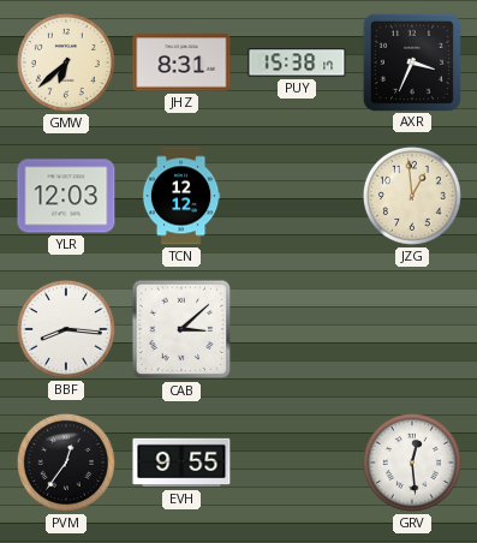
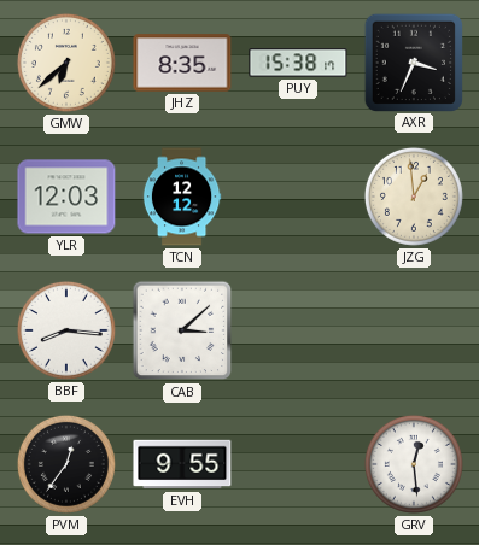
JHZ: 8:31 -> 8:35 (182, 63)
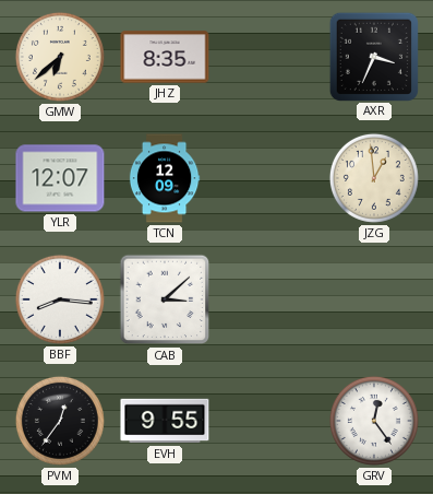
PUY: 15:38 -> none (298, 63)
YLR: 12:03 -> 12:07 (60, 178)
TCN: 12:12 -> 12:09 (165, 178)
GRV: 12:29 -> 12:24 (374, 421)
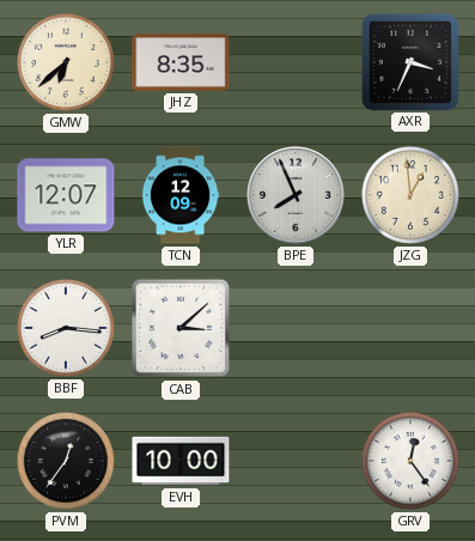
BPE: none -> 7:56 (296, 195)
EVH: 9:55 -> 10:00 (181, 461)
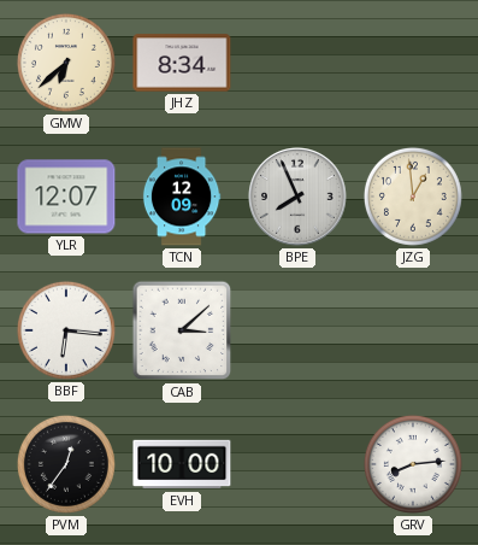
JHZ: 8:35 -> 8:34 (182, 63)
AXR: 3:34 -> none (409, 61)
BBF: 8:16 -> 6:16 (66, 330)
GRV: 12:24 -> 8:14 (413, 464)
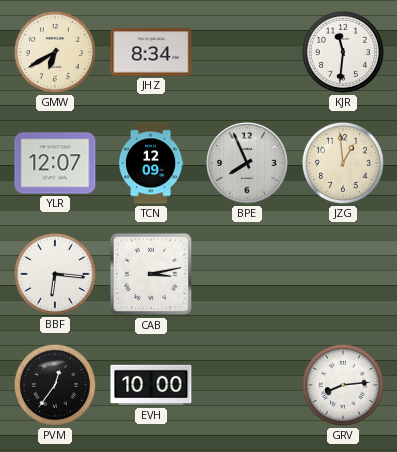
GMW: 6:38 -> 6:40 (55, 52)
KJR: none -> 11:31 (343, 52)
CAB: 3:08 -> 3:13 (151, 274)
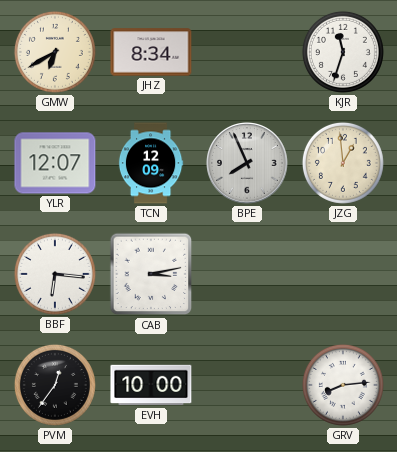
KJR: 11:31 -> 11:33 (343, 52)
